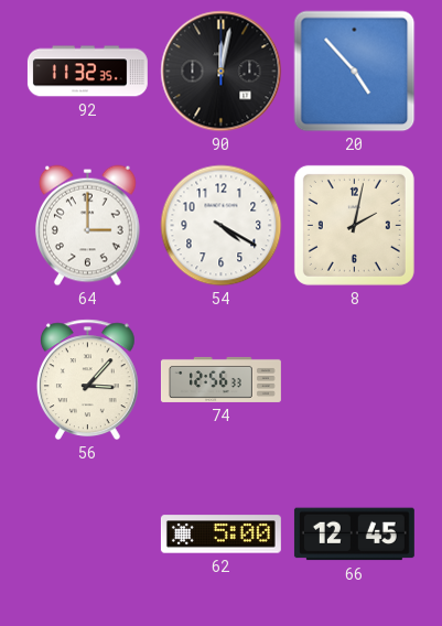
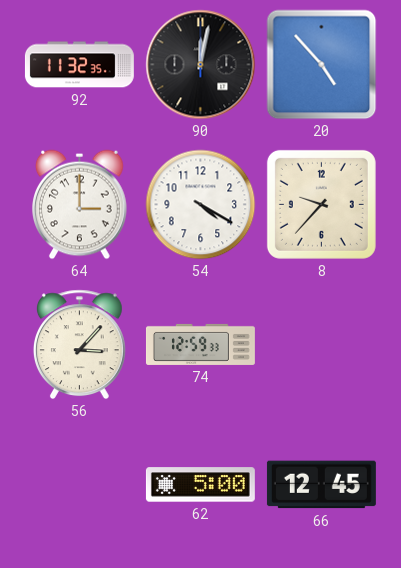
8: 2:02 -> 9:37 (321, 204)
74: 12:56 -> 12:59 (200, 344)
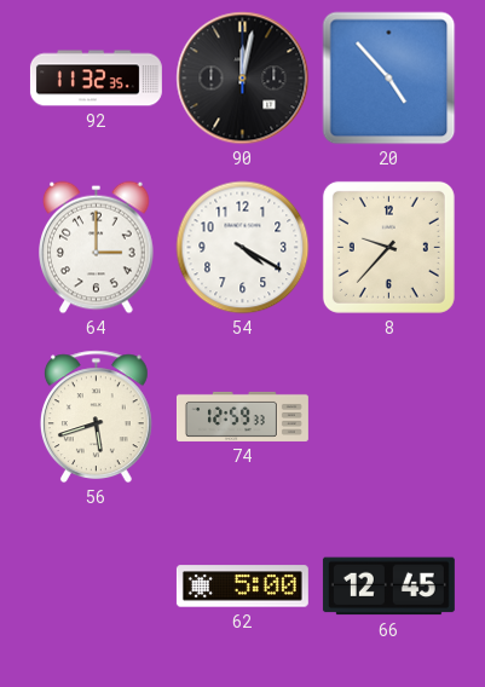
56: 3:07 -> 5:42 (96, 417)
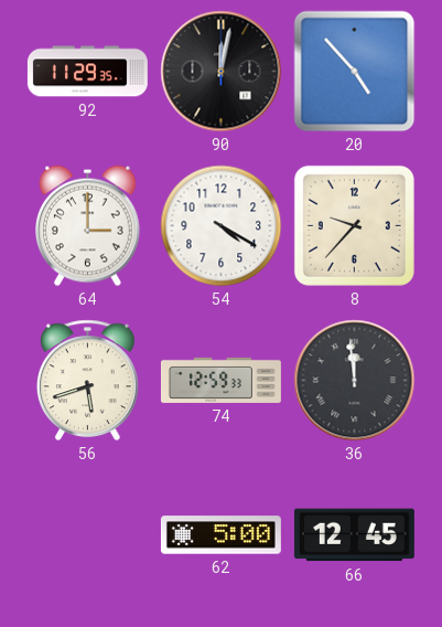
92: 11:32 -> 11:29 (87, 72)
36: none -> 11:59 (355, 381)
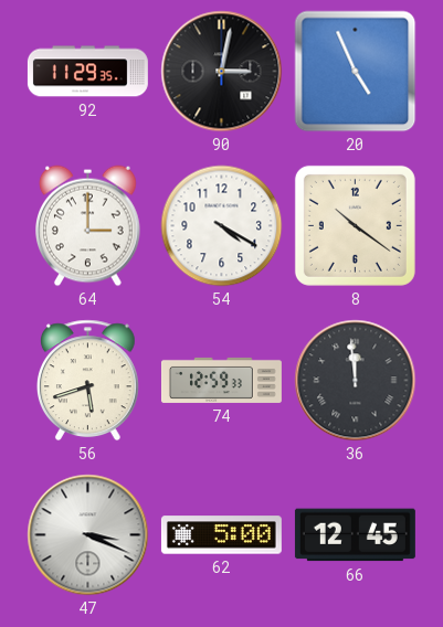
90: 12:02 -> 3:02 (222, 72)
20: 4:53 -> 4:56 (356, 72)
8: 9:37 -> 10:21 (355, 225)
47: none -> 3:19 (88, 535)
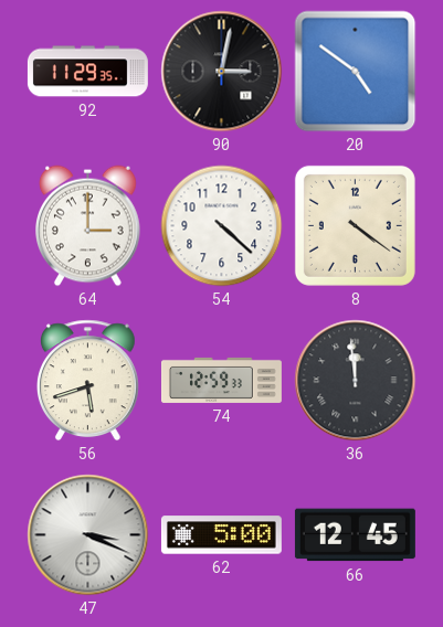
20: 4:56 -> 4:51 (356, 72)
54: 4:20 -> 4:22 (222, 226)
8: 10:21 -> 4:21 (355, 225)
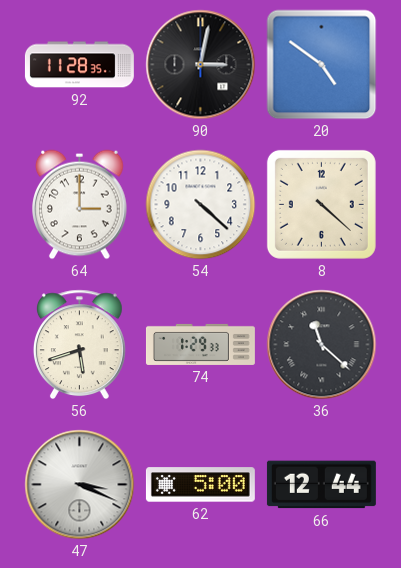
92: 11:29 -> 11:28 (79, 65)
8: 4:21 -> 4:22 (321, 204)
74: 12:59 -> 1:29 (200, 344)
36: 11:59 -> 11:22 (322, 345)
66: 12:45 -> 12:44 (321, 485)
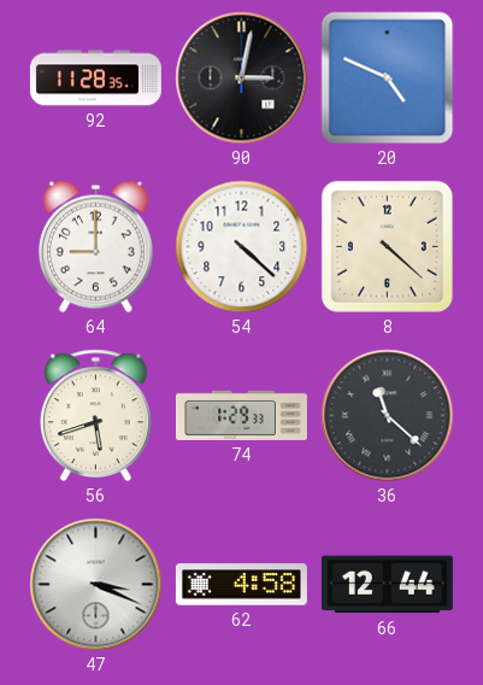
20: 4:51 -> 4:49 (388, 78)
64: 3:00 -> 9:00 (96, 247)
62: 5:00 -> 4:58 (241, 585)
